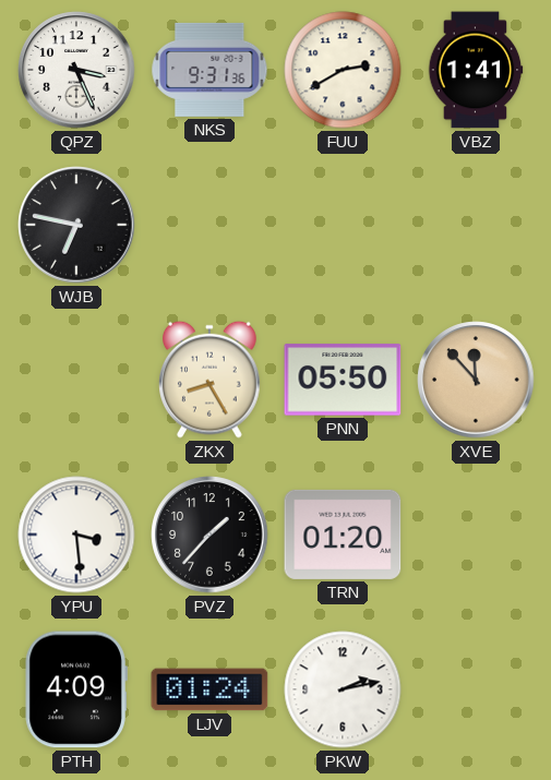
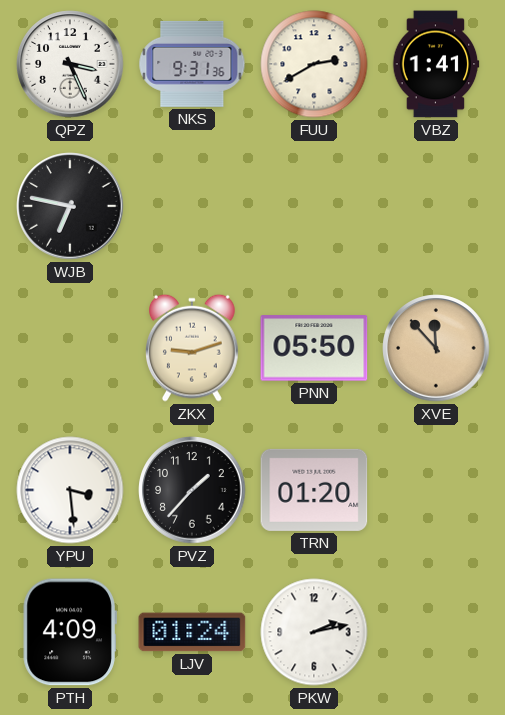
ZKX: 8:25 -> 9:12 (193, 348)
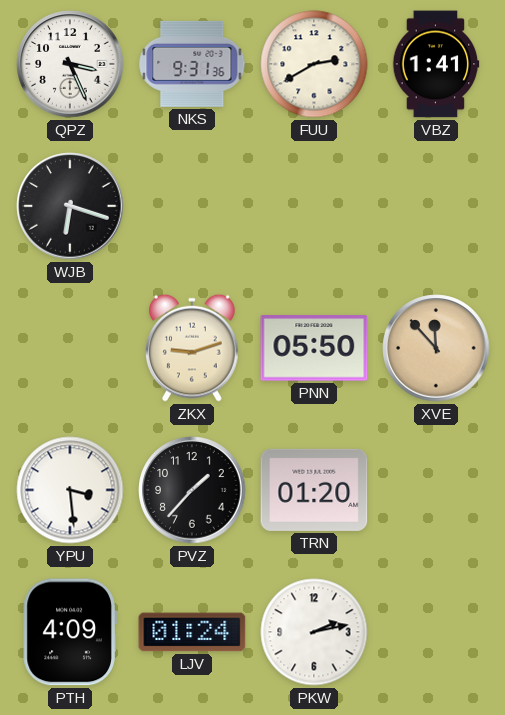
WJB: 6:47 -> 6:18 (70, 206)
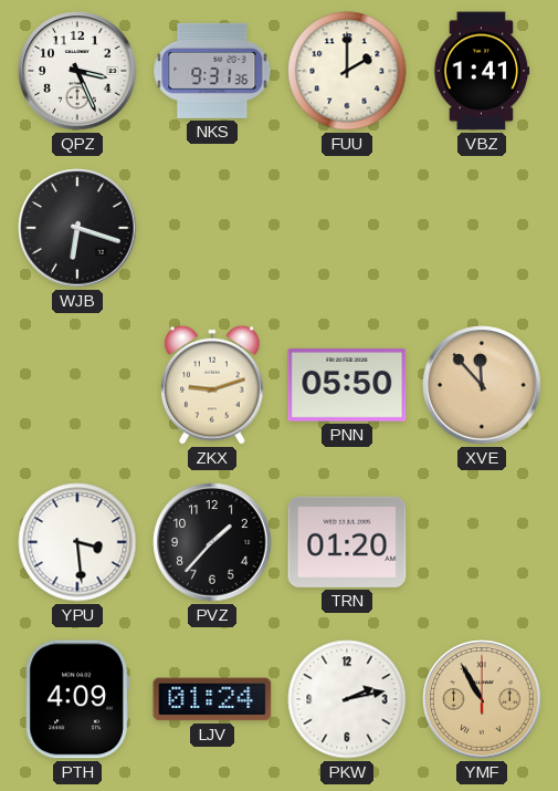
FUU: 2:40 -> 2:00 (347, 71)
YMF: none -> 10:55 (482, 699)
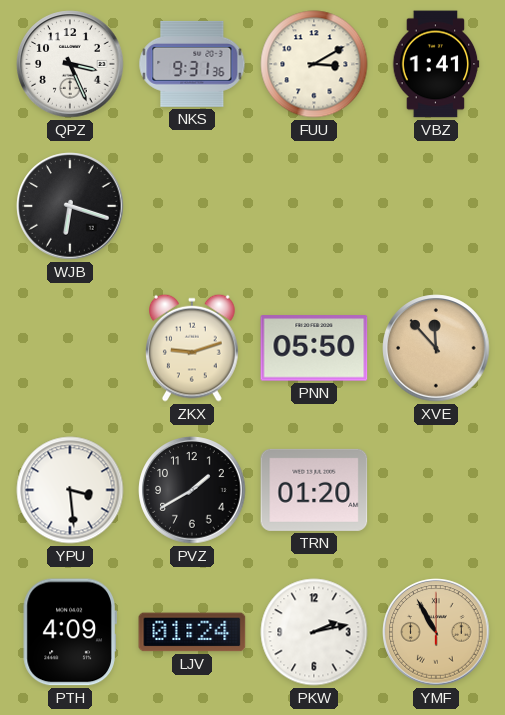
FUU: 2:00 -> 3:10 (314, 64)
PVZ: 1:37 -> 1:40 (192, 490)
